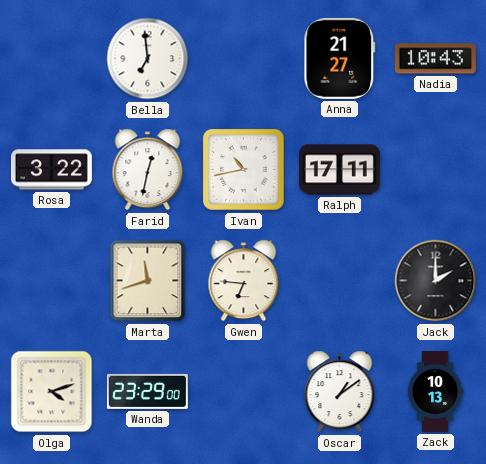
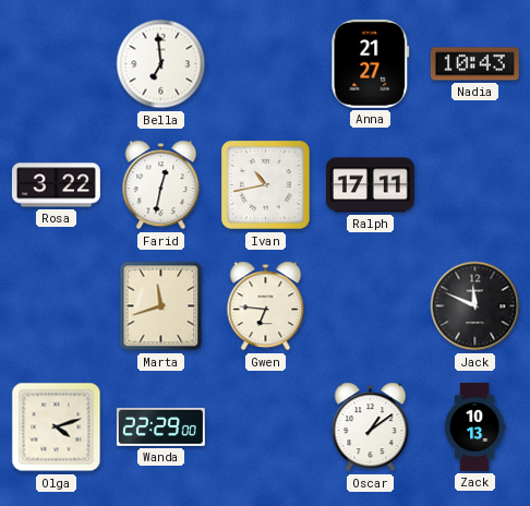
Jack: 2:00 -> 11:49 (475, 306)
Wanda: 23:29 -> 22:29 (160, 426)
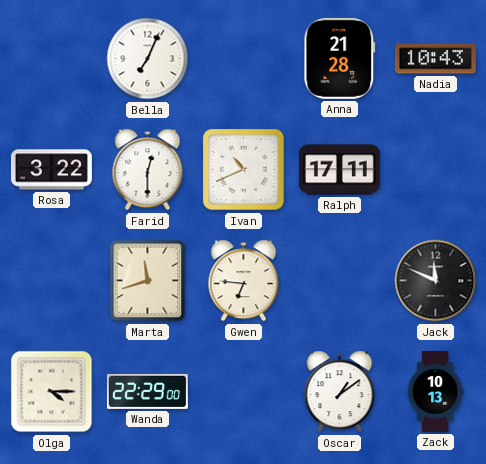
Bella: 6:59 -> 7:04 (148, 59)
Anna: 21:27 -> 21:28 (340, 58)
Farid: 12:32 -> 12:30 (148, 170)
Ivan: 10:43 -> 10:41 (244, 170)
Olga: 4:12 -> 4:15 (52, 392)
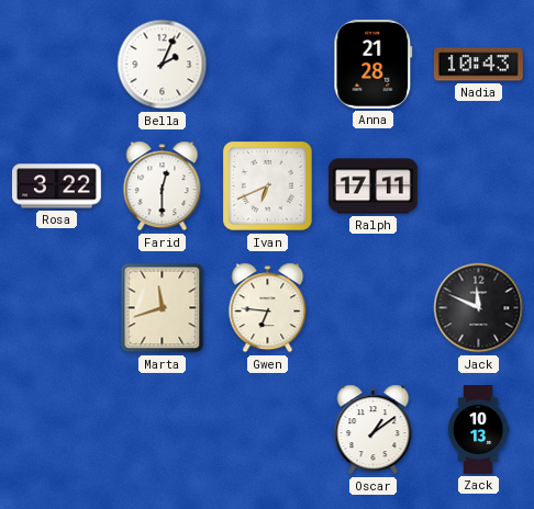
Bella: 7:04 -> 2:04 (163, 65)
Ivan: 10:41 -> 6:41 (268, 186)
Olga: 4:15 -> none (52, 392)
Wanda: 22:29 -> none (147, 391)
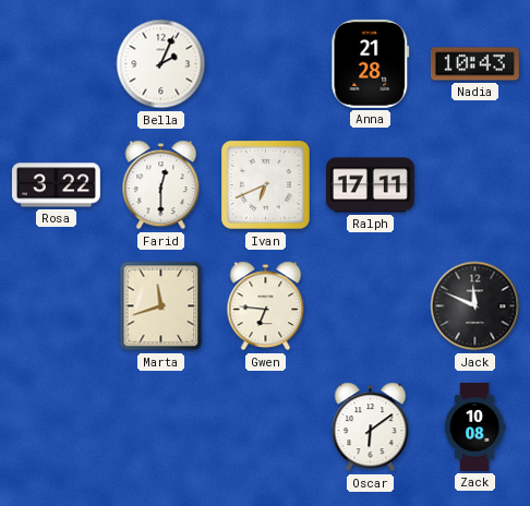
Oscar: 1:09 -> 6:09 (371, 427)
Zack: 10:13 -> 10:08 (474, 427)
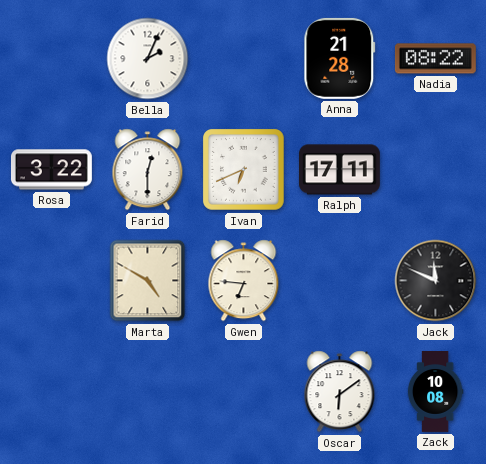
Nadia: 10:43 -> 08:22 (435, 59)
Marta: 11:42 -> 4:50 (148, 281)
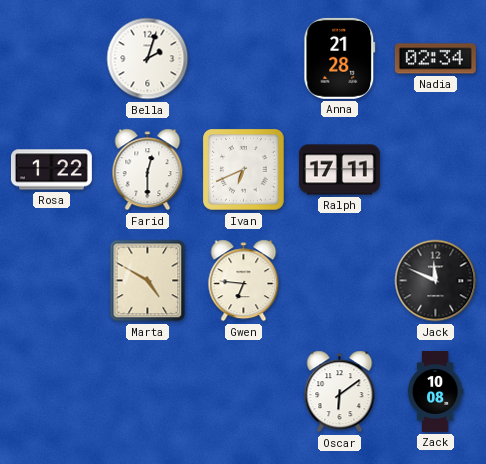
Bella: 2:04 -> 2:03 (148, 59)
Nadia: 08:22 -> 02:34 (435, 59)
Rosa: 3:22 -> 1:22 (51, 170)
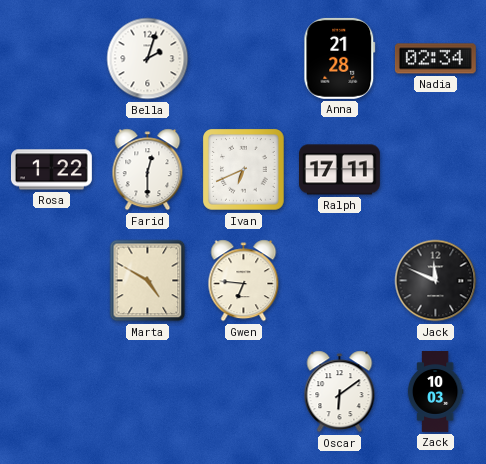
Zack: 10:08 -> 10:03 (435, 392)
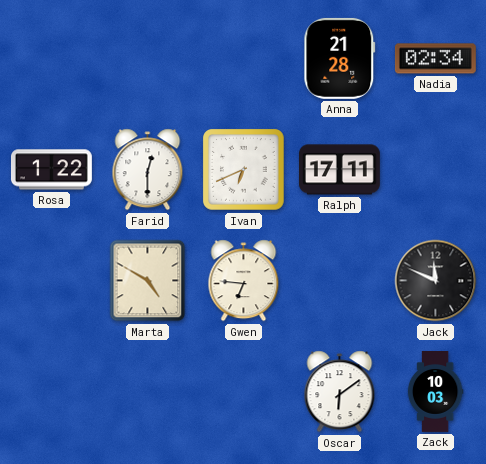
Bella: 2:03 -> none (148, 59)
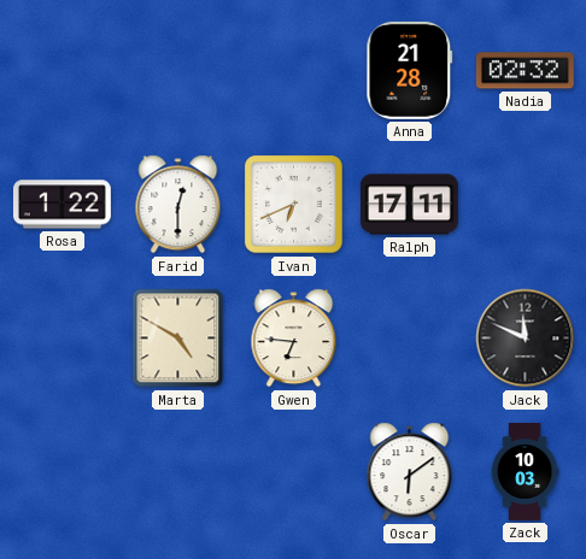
Nadia: 02:34 -> 02:32 (525, 71)
